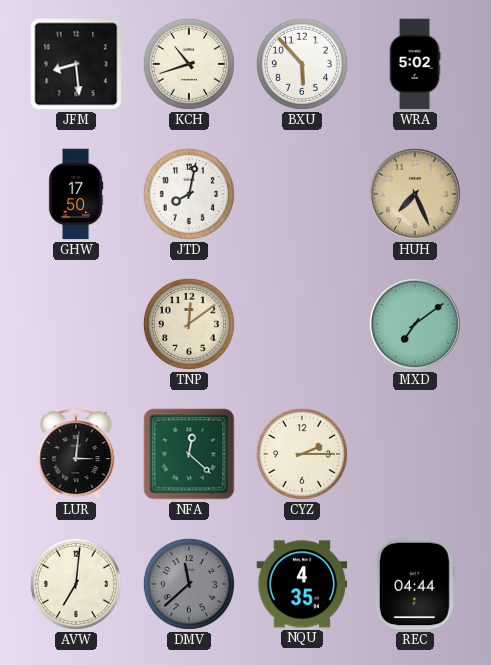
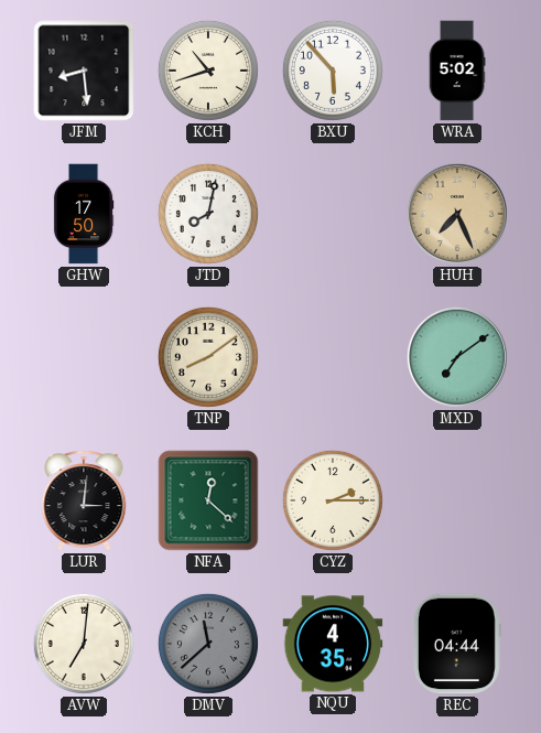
TNP: 12:09 -> 8:09 (208, 357)
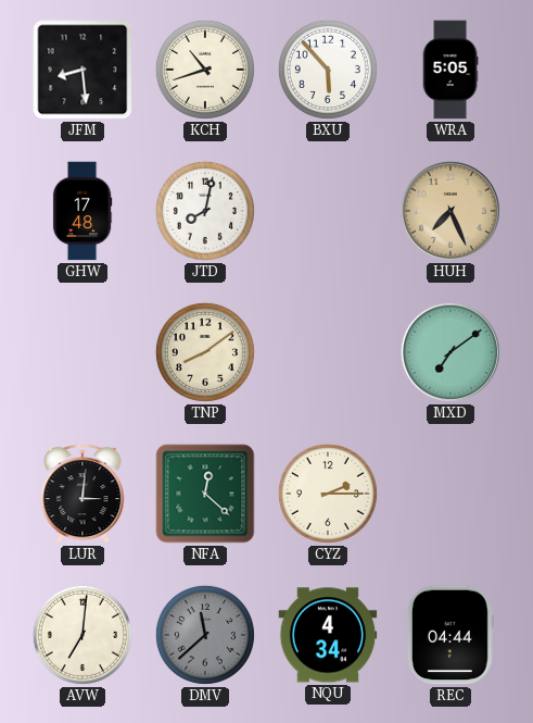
WRA: 5:02 -> 5:05 (450, 70)
GHW: 17:50 -> 17:48 (83, 211)
NQU: 4:35 -> 4:34 (328, 635)
